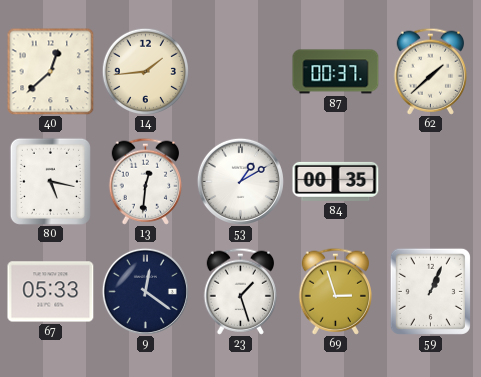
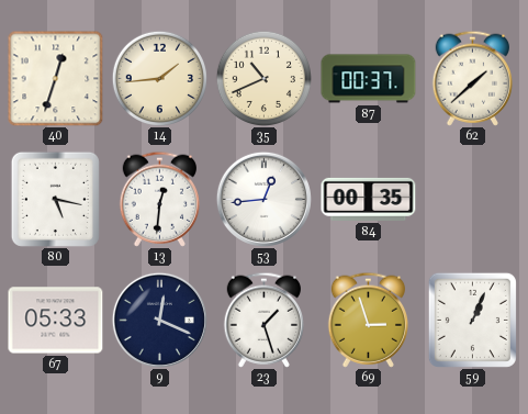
40: 12:38 -> 12:33 (55, 78)
35: none -> 10:41 (263, 78)
53: 1:10 -> 12:44 (263, 199)
9: 12:21 -> 12:19 (159, 320)
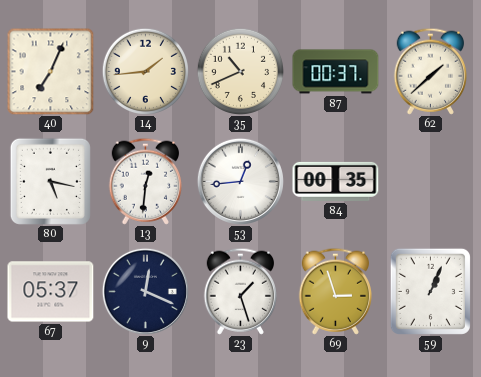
40: 12:33 -> 7:04 (50, 71)
67: 05:33 -> 05:37 (51, 292)
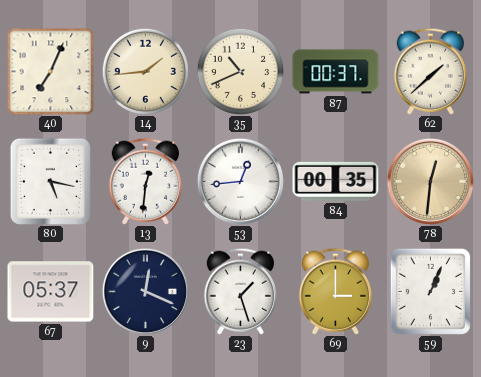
78: none -> 12:31 (430, 181)
69: 2:57 -> 3:00 (335, 291)
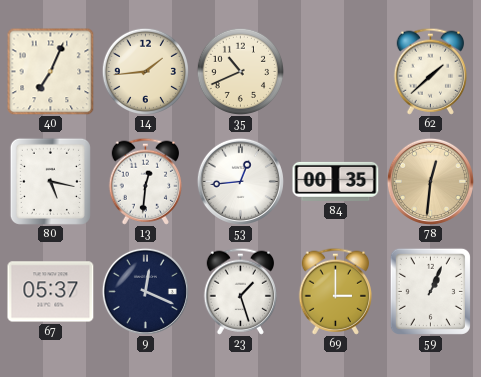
87: 00:37 -> none (336, 72)
